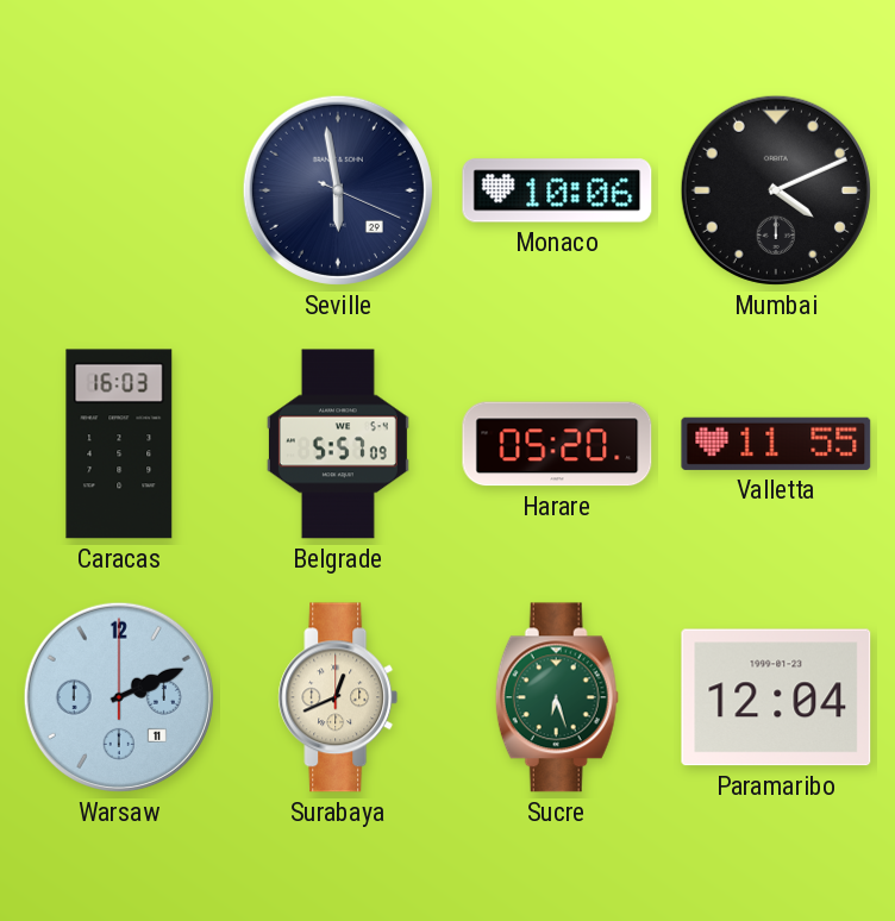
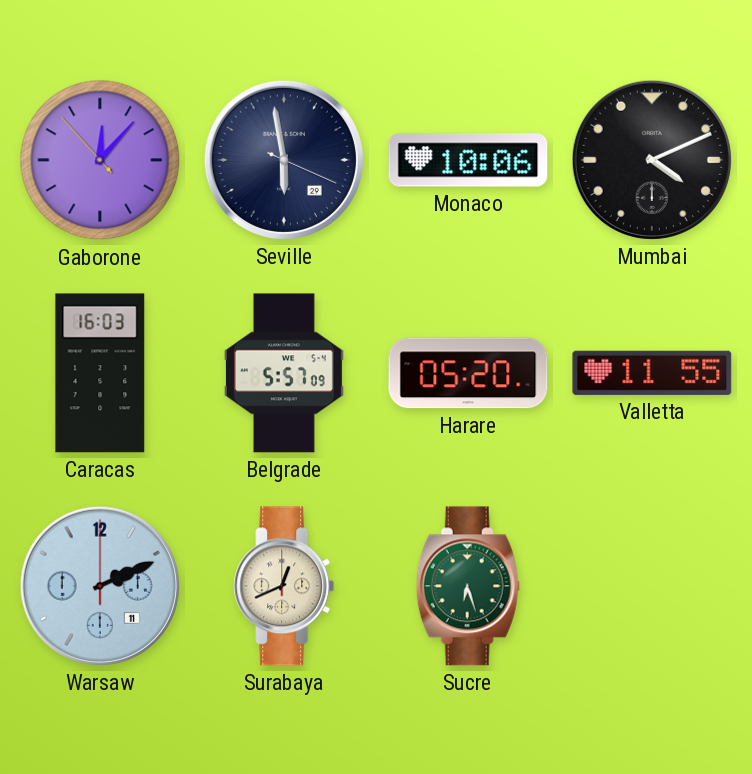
Gaborone: none -> 12:06 (100, 160)
Paramaribo: 12:04 -> none (776, 697)
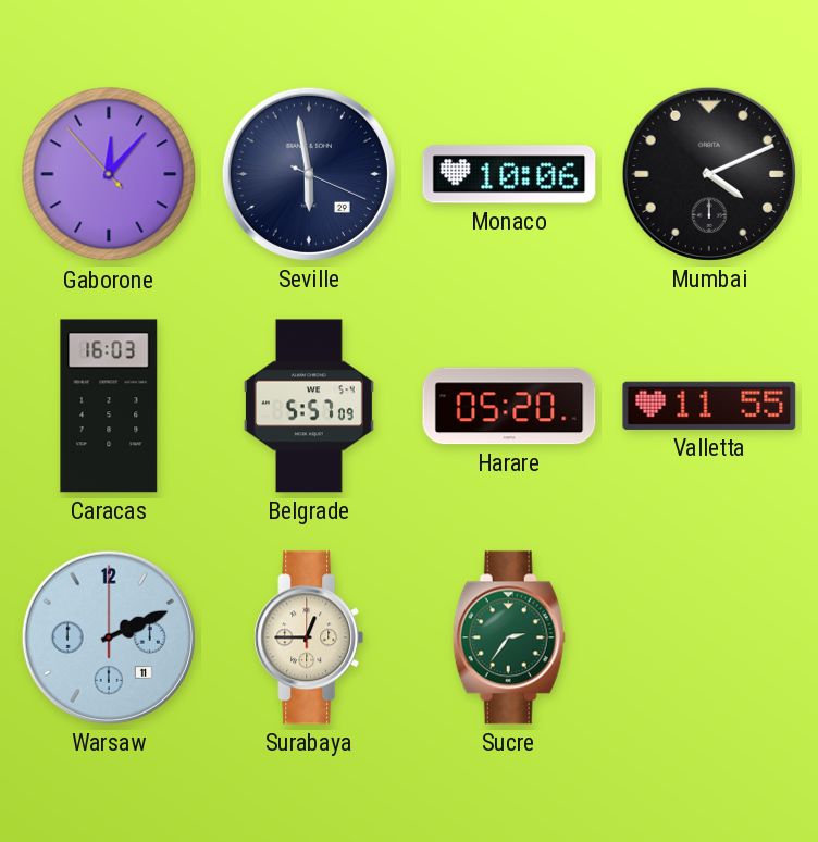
Surabaya: 12:41 -> 12:45 (309, 637)
Sucre: 6:27 -> 2:36 (509, 637)
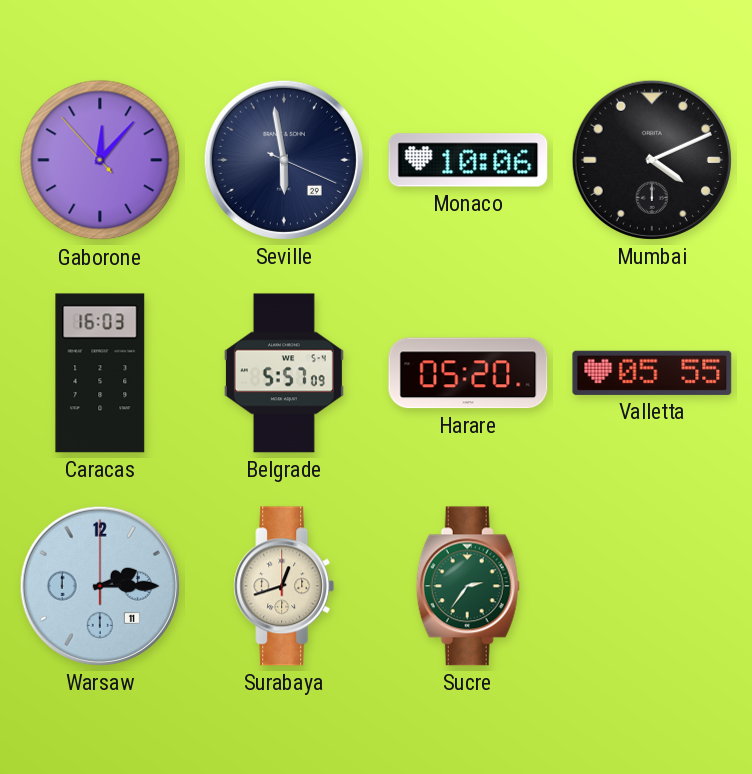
Valletta: 11:55 -> 05:55 (652, 373)
Warsaw: 2:11 -> 2:15 (100, 586)
Surabaya: 12:45 -> 12:42 (284, 586)
